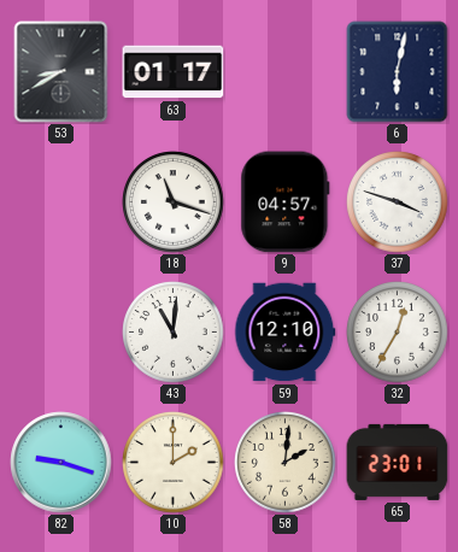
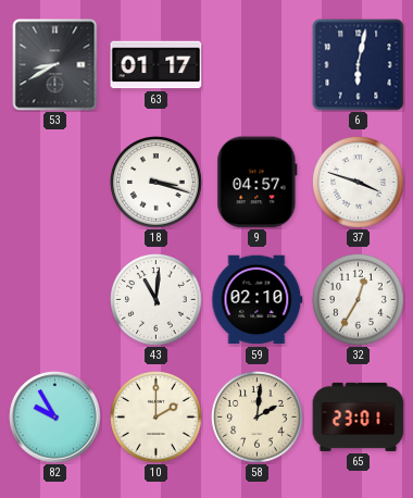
18: 11:18 -> 3:18 (157, 183)
59: 12:10 -> 02:10 (258, 300)
82: 9:18 -> 9:55 (55, 418)
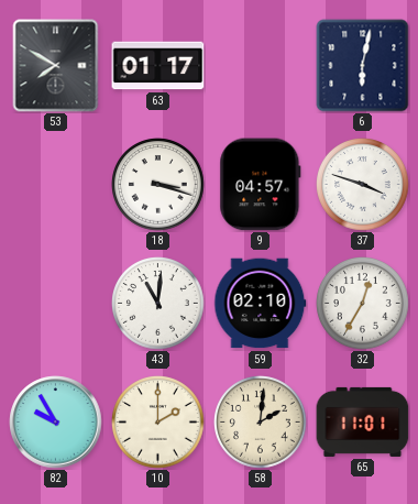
53: 8:40 -> 7:50 (56, 66)
65: 23:01 -> 11:01 (363, 421)
